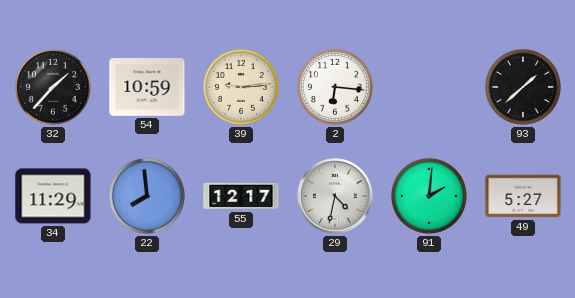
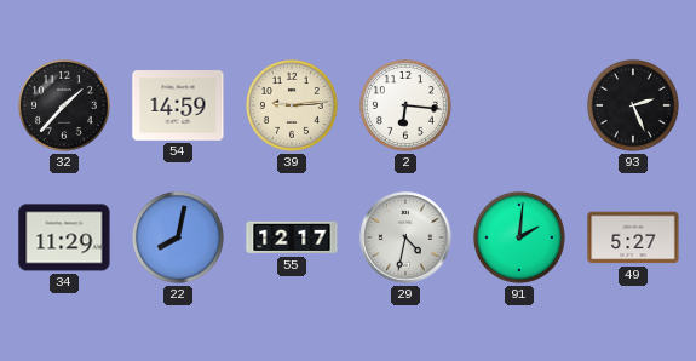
54: 10:59 -> 14:59 (178, 107)
93: 1:38 -> 2:26 (633, 105)
22: 7:59 -> 8:02 (178, 237)
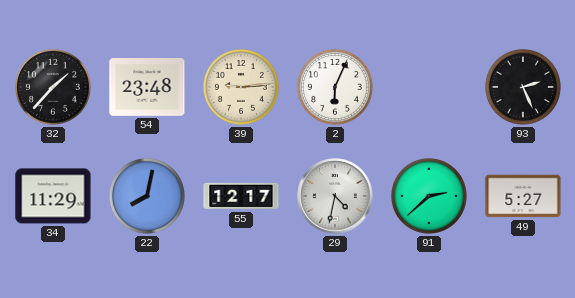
54: 14:59 -> 23:48 (147, 88)
2: 6:16 -> 6:04 (335, 87)
91: 2:01 -> 2:38 (429, 196)
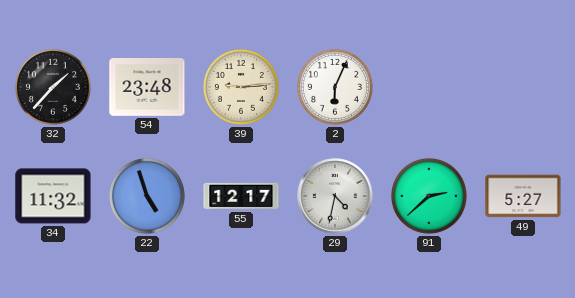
93: 2:26 -> none (523, 87)
34: 11:29 -> 11:32 (53, 196)
22: 8:02 -> 4:57 (147, 196)
